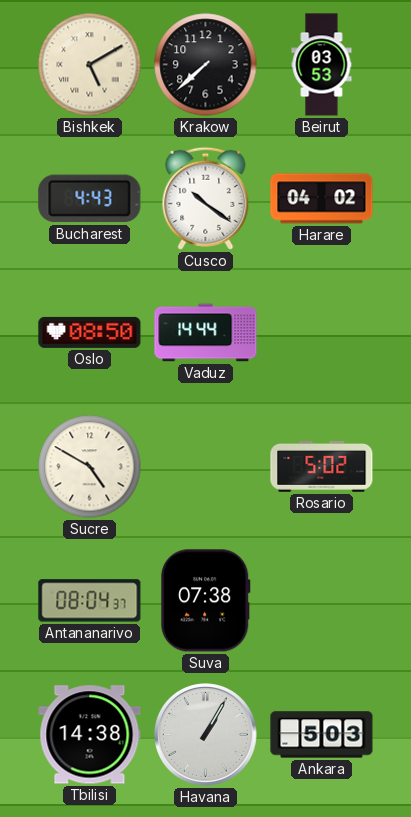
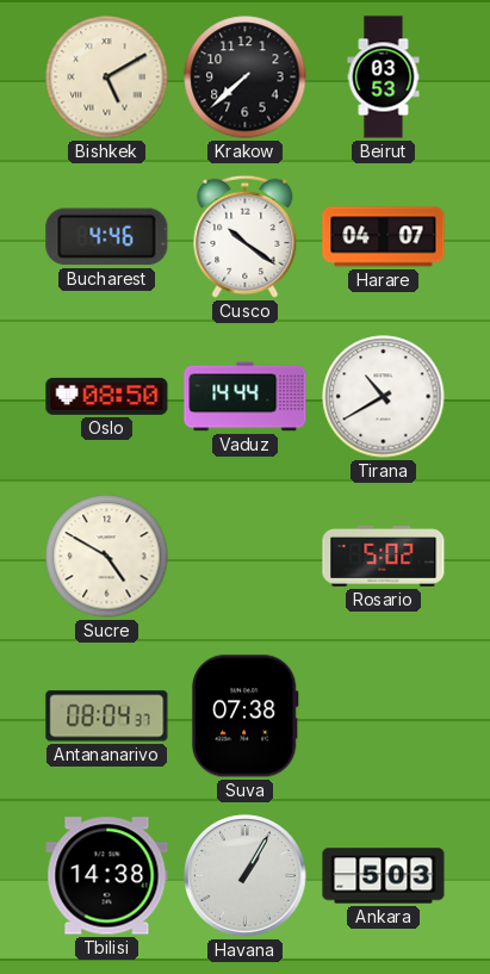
Bucharest: 4:43 -> 4:46 (107, 237)
Harare: 04:02 -> 04:07 (384, 237)
Tirana: none -> 10:40 (384, 397)
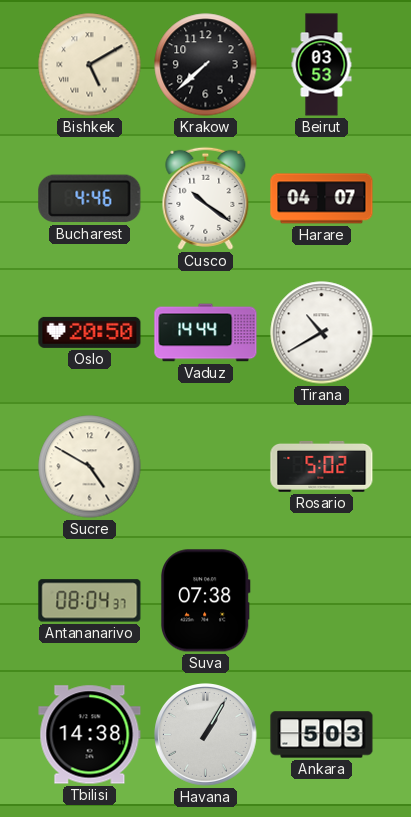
Oslo: 08:50 -> 20:50 (90, 332)
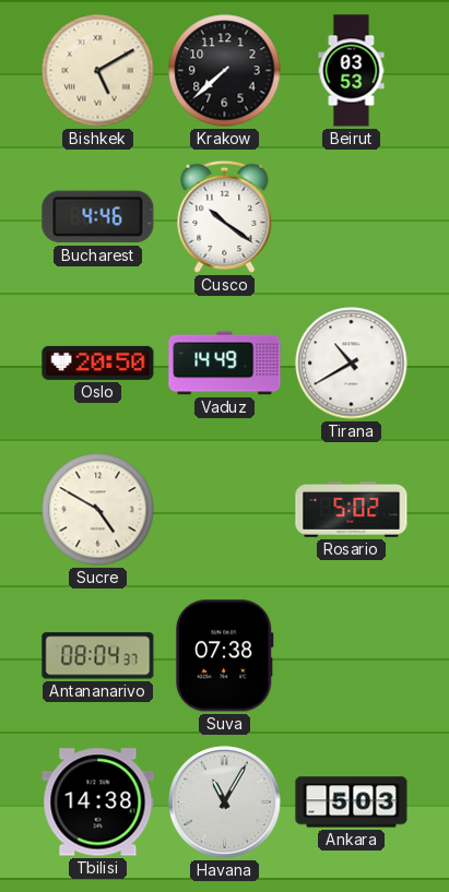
Harare: 04:07 -> none (322, 199)
Vaduz: 14:44 -> 14:49 (225, 364)
Havana: 1:05 -> 11:05 (225, 802)
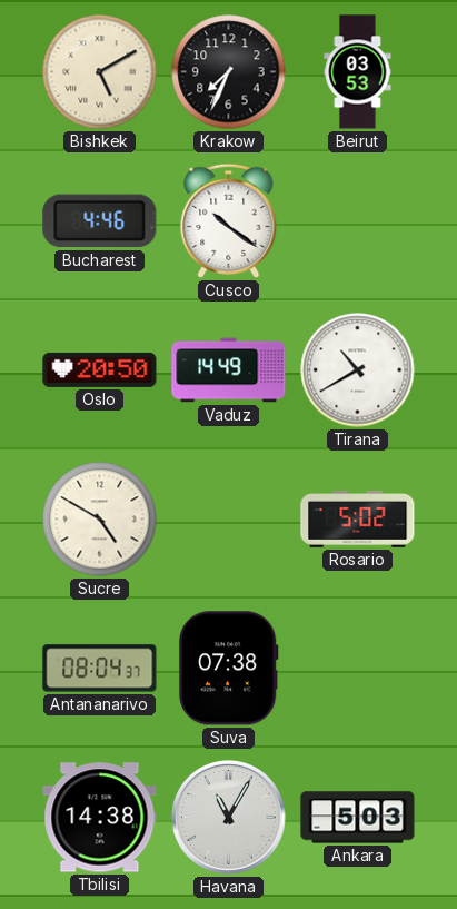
Krakow: 7:38 -> 7:34 (229, 72)
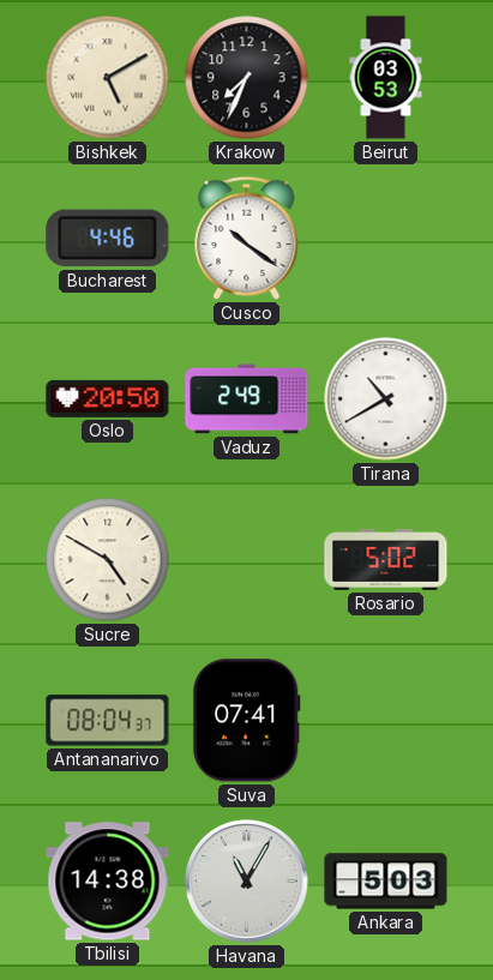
Vaduz: 14:49 -> 2:49 (247, 399)
Suva: 07:38 -> 07:41 (246, 721)
